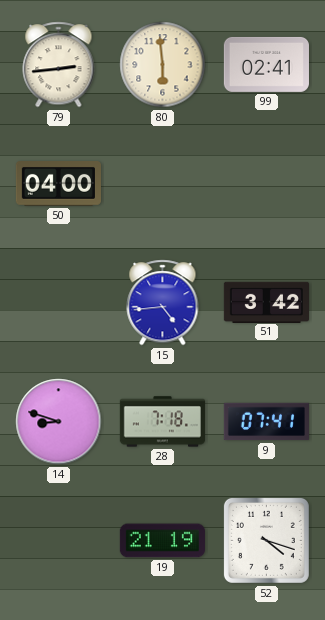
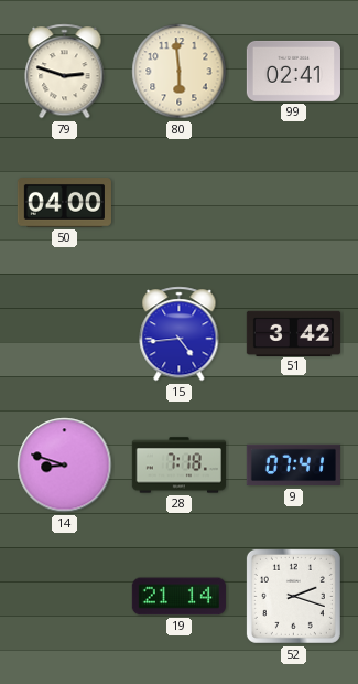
79: 2:44 -> 2:48 (65, 72)
19: 21:19 -> 21:14 (178, 597)
52: 4:18 -> 2:18 (293, 596)
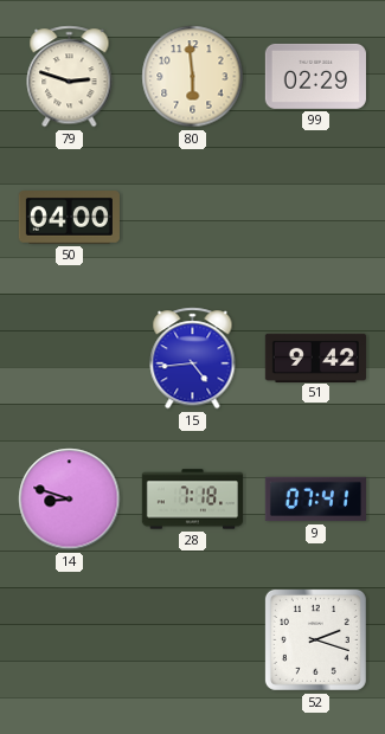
99: 02:41 -> 02:29 (315, 76)
51: 3:42 -> 9:42 (315, 358)
19: 21:14 -> none (178, 597)
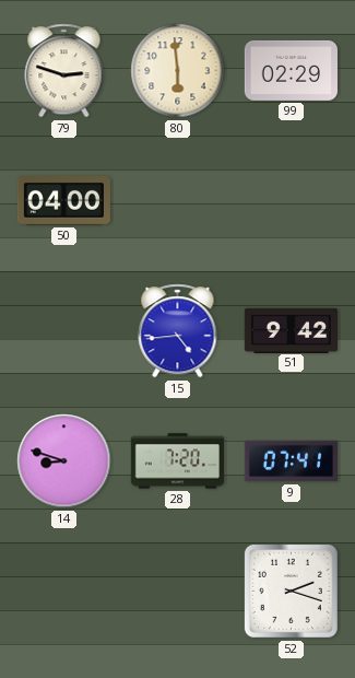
28: 7:18 -> 7:20 (177, 461)
